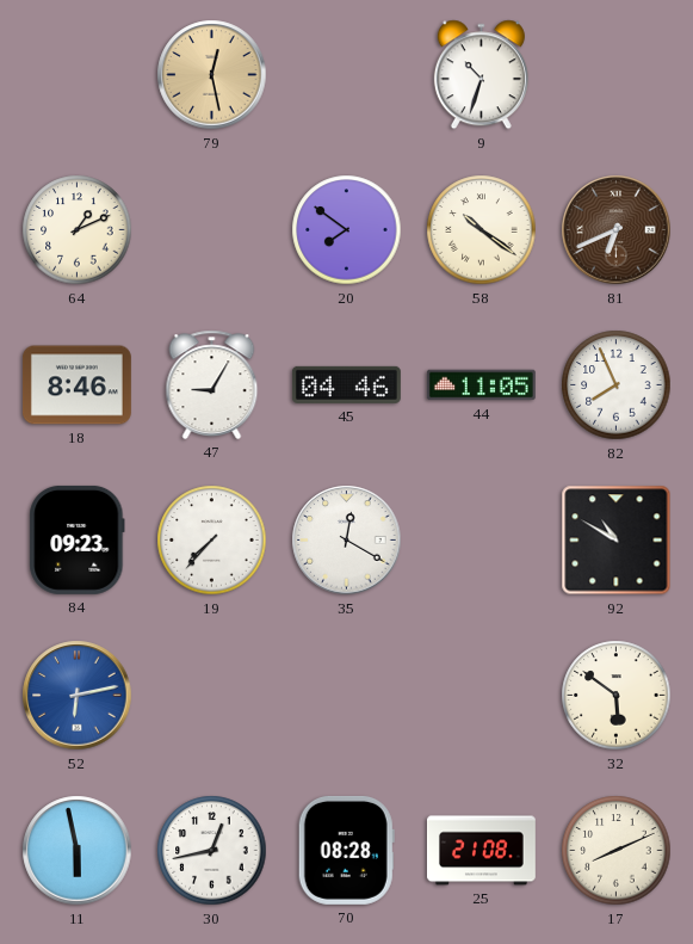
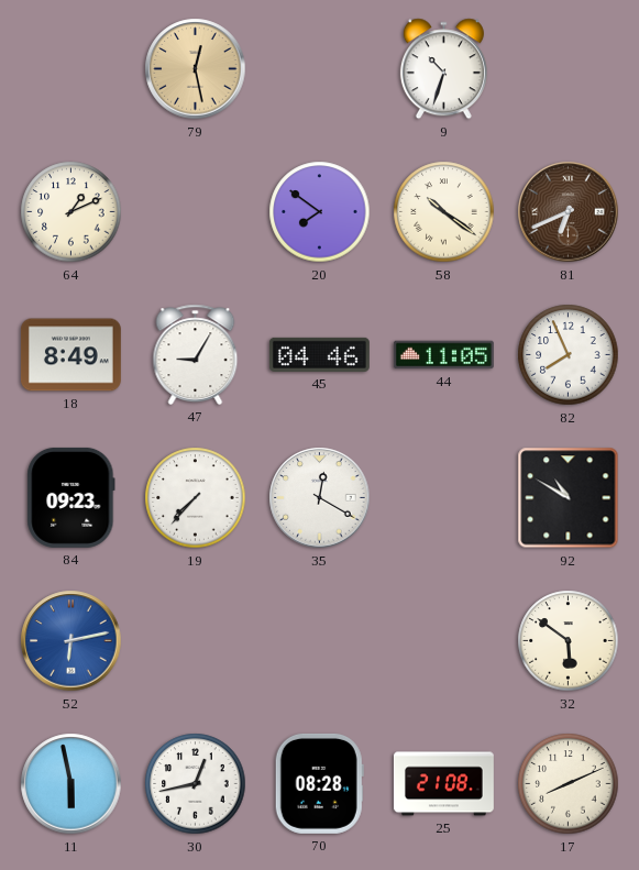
18: 8:46 -> 8:49 (70, 355)
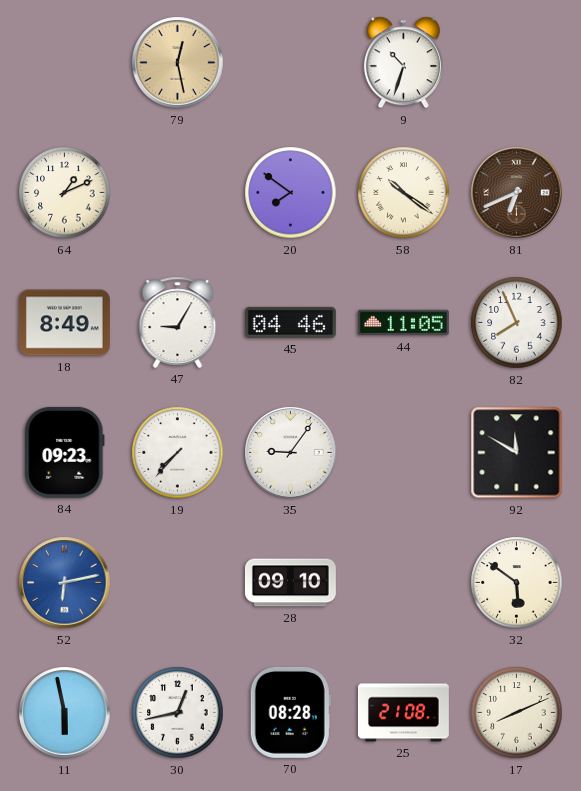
35: 12:20 -> 9:06 (291, 453)
92: 10:50 -> 11:50 (517, 453)
28: none -> 09:10 (290, 583)
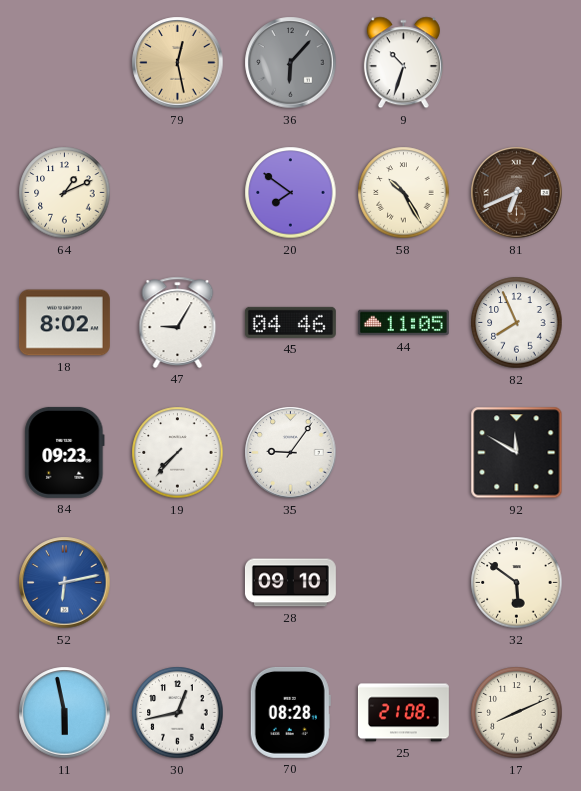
36: none -> 6:07 (291, 63)
58: 10:21 -> 10:25 (404, 193)
18: 8:49 -> 8:02 (64, 323)
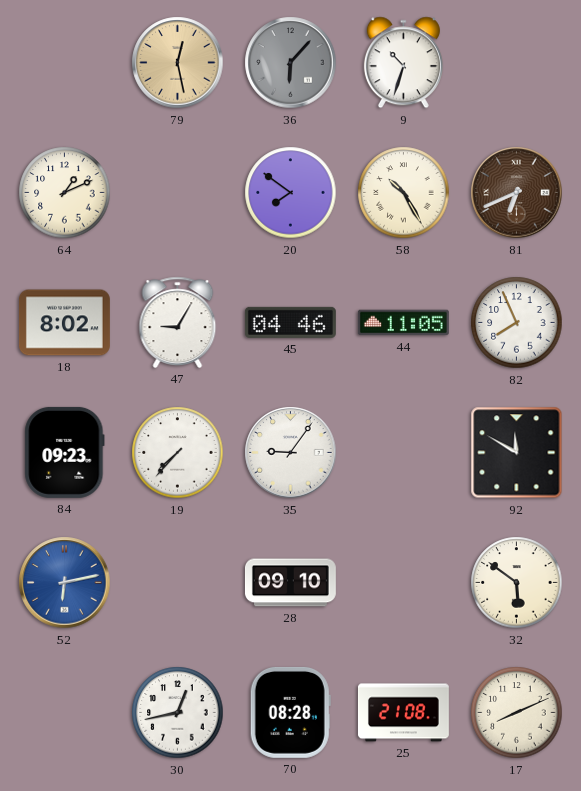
11: 5:58 -> none (65, 713)
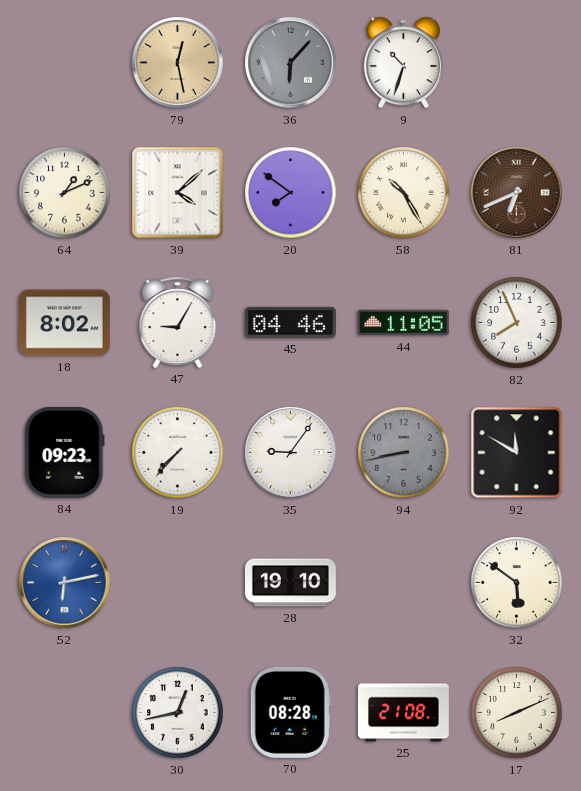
39: none -> 4:08 (178, 193)
94: none -> 8:43 (404, 453)
28: 09:10 -> 19:10 (290, 583)
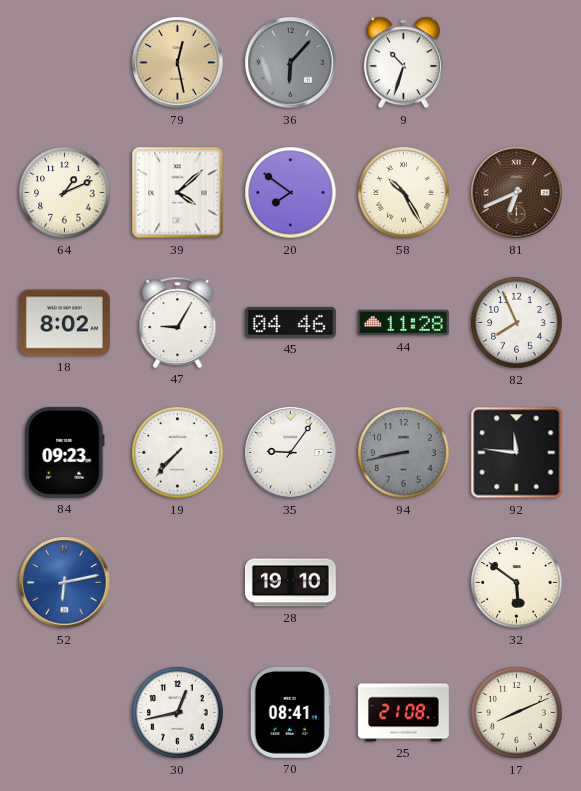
44: 11:05 -> 11:28 (403, 323)
92: 11:50 -> 11:46 (517, 453)
70: 08:28 -> 08:41 (290, 712)
